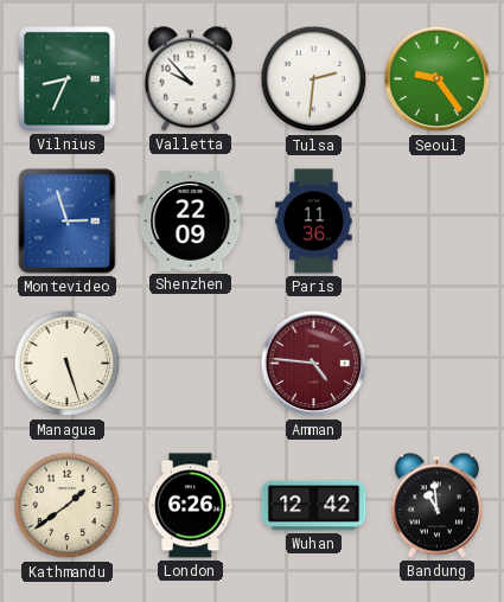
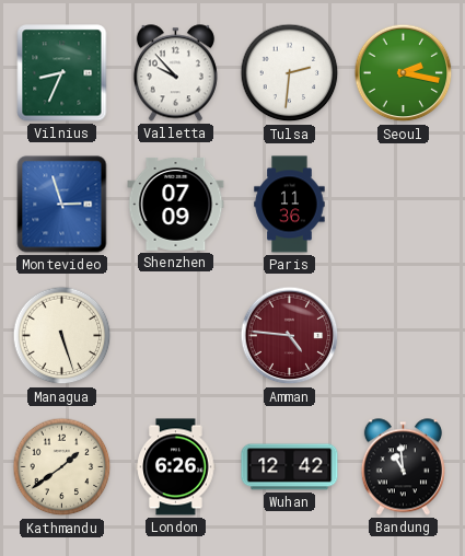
Seoul: 9:24 -> 2:17 (404, 73)
Shenzhen: 22:09 -> 07:09 (176, 204)
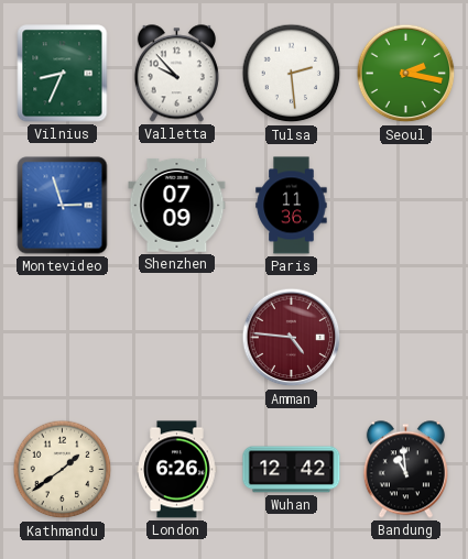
Tulsa: 2:31 -> 2:29 (292, 74)
Managua: 5:27 -> none (62, 336)
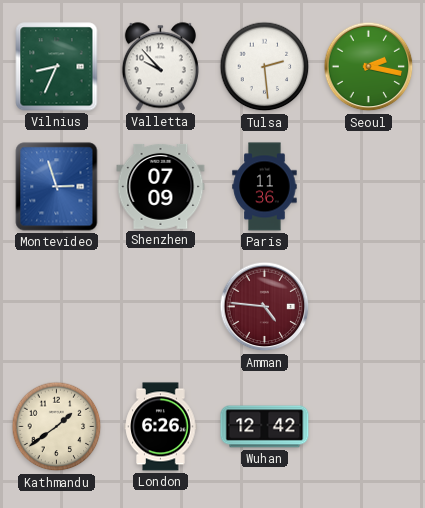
Bandung: 10:59 -> none (405, 470)
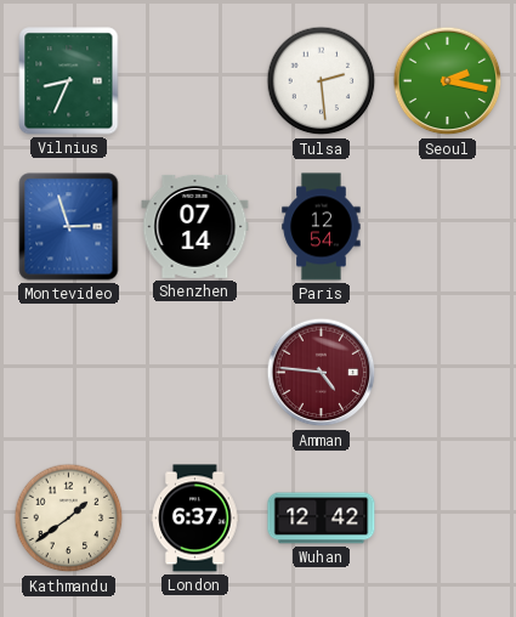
Valletta: 9:53 -> none (160, 67)
Shenzhen: 07:09 -> 07:14 (195, 226)
Paris: 11:36 -> 12:54 (322, 227)
London: 6:26 -> 6:37 (195, 519)
